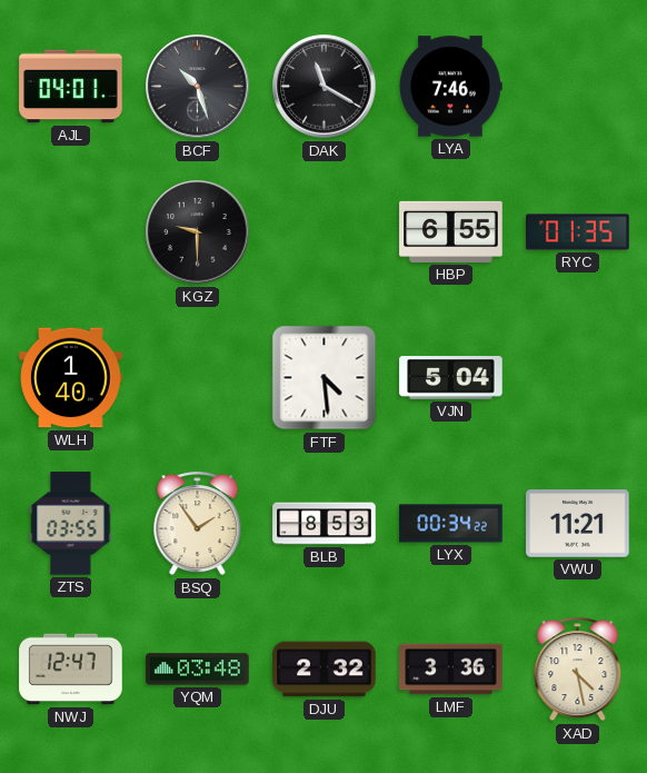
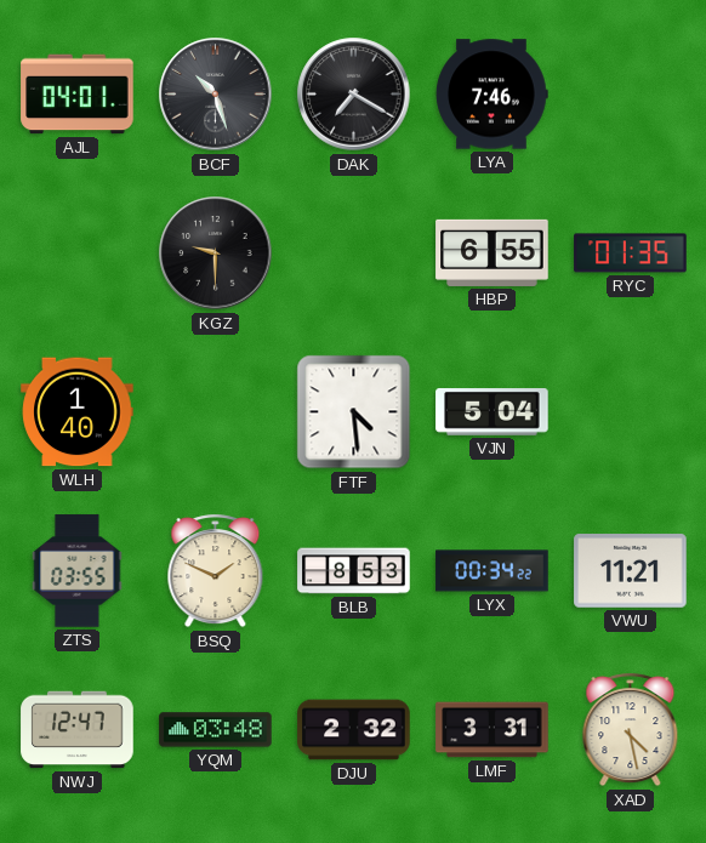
DAK: 11:20 -> 7:20 (354, 95)
BSQ: 1:54 -> 1:49 (216, 571)
LMF: 3:36 -> 3:31 (493, 730)
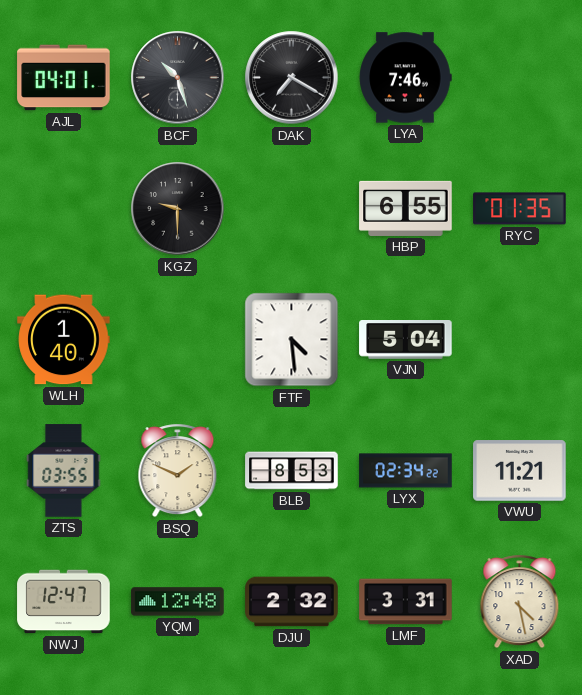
LYX: 00:34 -> 02:34 (406, 471)
YQM: 03:48 -> 12:48 (178, 602)
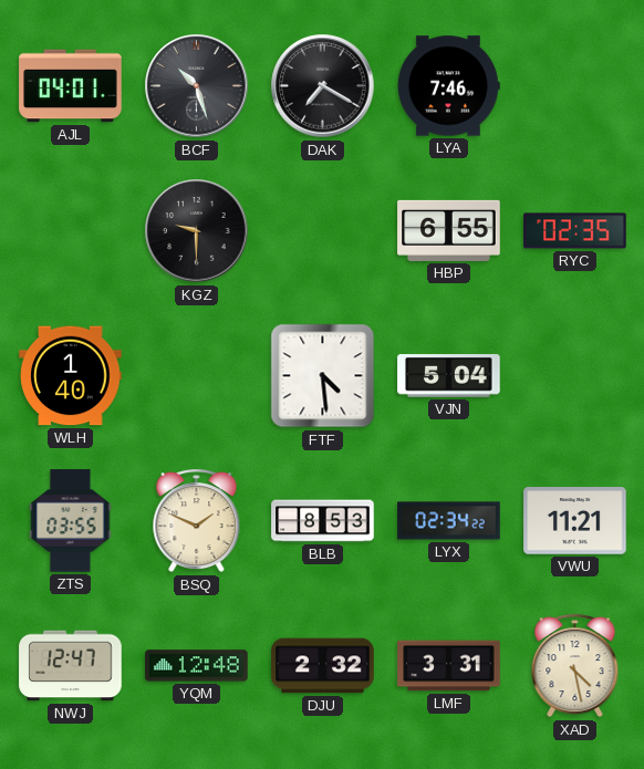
RYC: 01:35 -> 02:35 (575, 231)
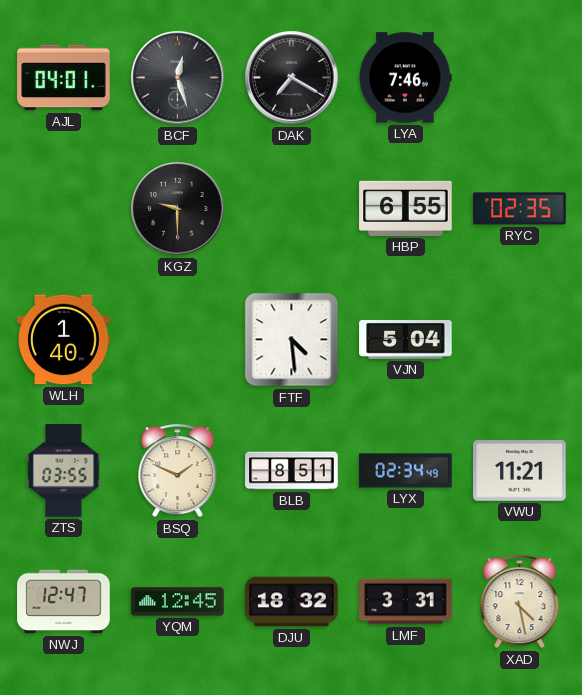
BCF: 10:27 -> 12:27 (178, 78)
BLB: 8:53 -> 8:51 (292, 471)
LYX: 02:34:22 -> 02:34:49 (406, 471)
YQM: 12:48 -> 12:45 (178, 602)
DJU: 2:32 -> 18:32 (292, 602)
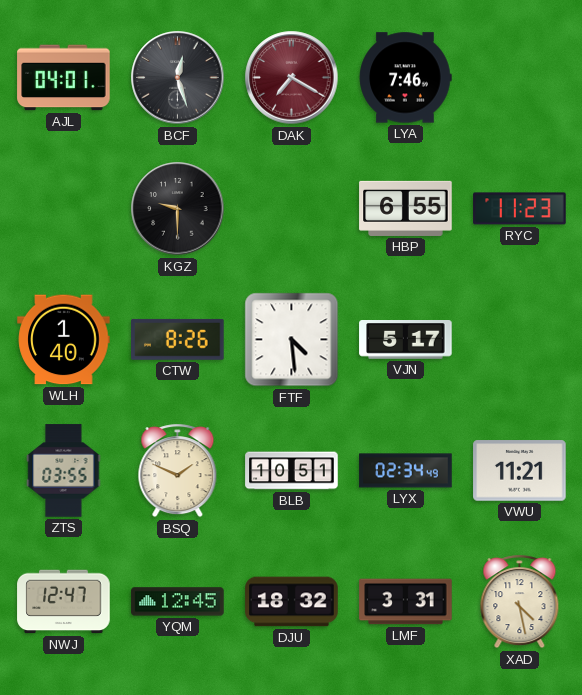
DAK dial: black -> burgundy (292, 78)
RYC: 02:35 -> 11:23 (520, 209)
CTW: none -> 8:26 (178, 339)
VJN: 5:04 -> 5:17 (406, 340)
BLB: 8:51 -> 10:51 (292, 471)
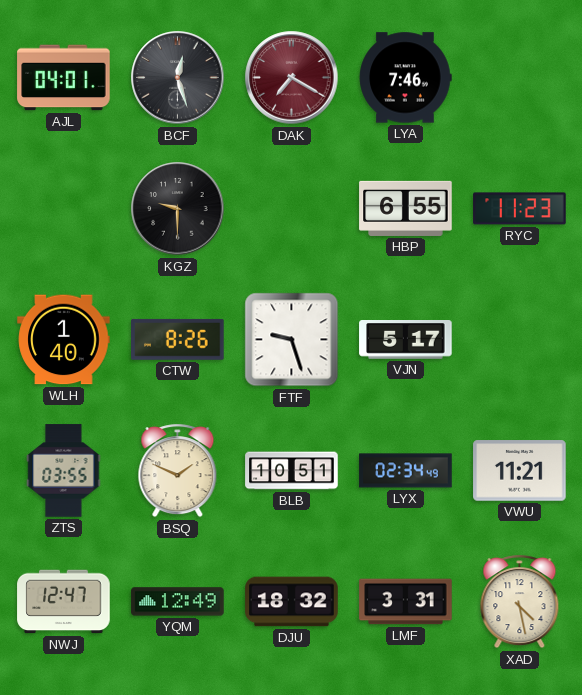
FTF: 4:29 -> 9:27 (292, 340)
YQM: 12:45 -> 12:49 (178, 602)
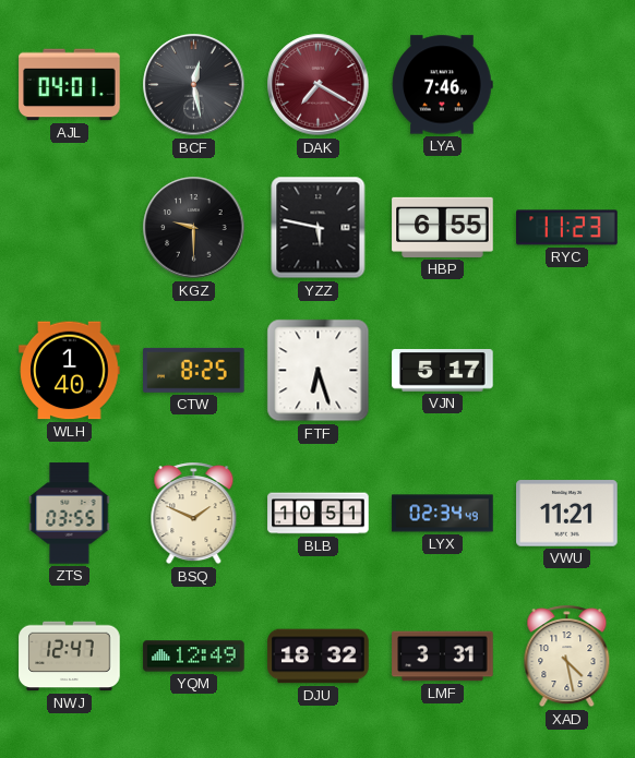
BCF: 12:27 -> 12:28 (194, 85)
YZZ: none -> 5:47 (319, 228)
CTW: 8:26 -> 8:25 (194, 370)
FTF: 9:27 -> 6:27 (319, 371)
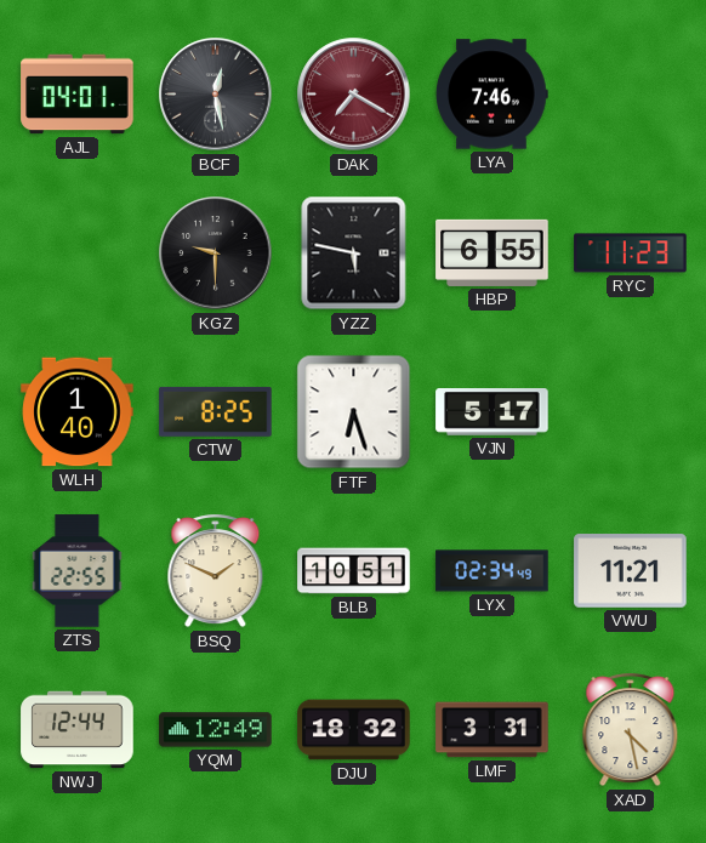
ZTS: 03:55 -> 22:55 (78, 571)
NWJ: 12:47 -> 12:44 (78, 730)
